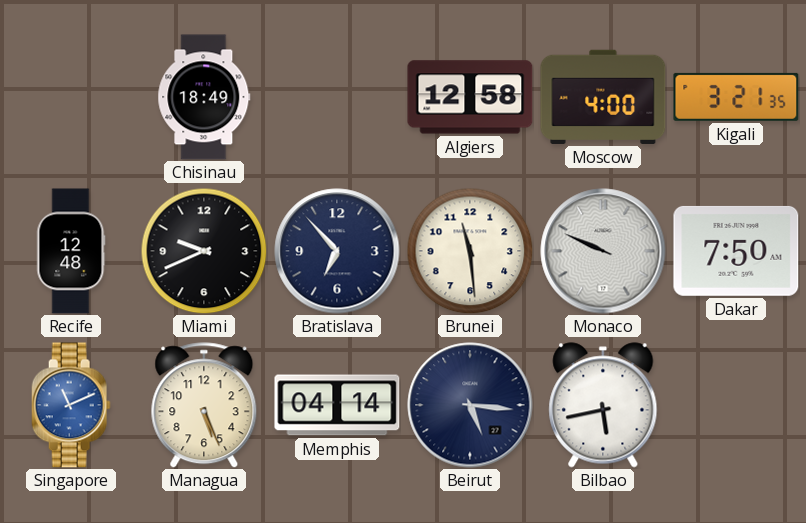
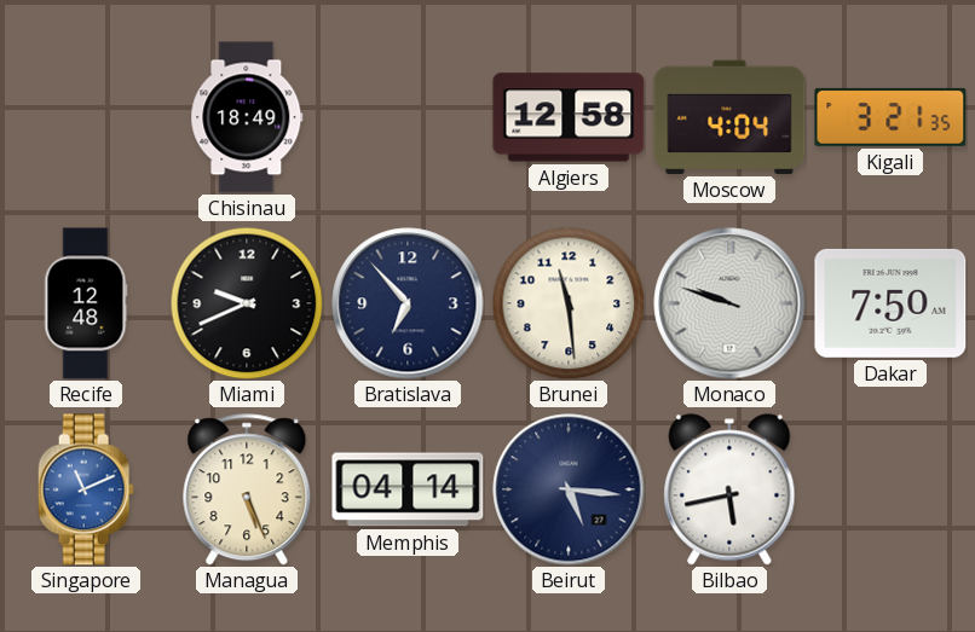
Moscow: 4:00 -> 4:04 (729, 117)
Monaco: 9:49 -> 9:48 (729, 303)
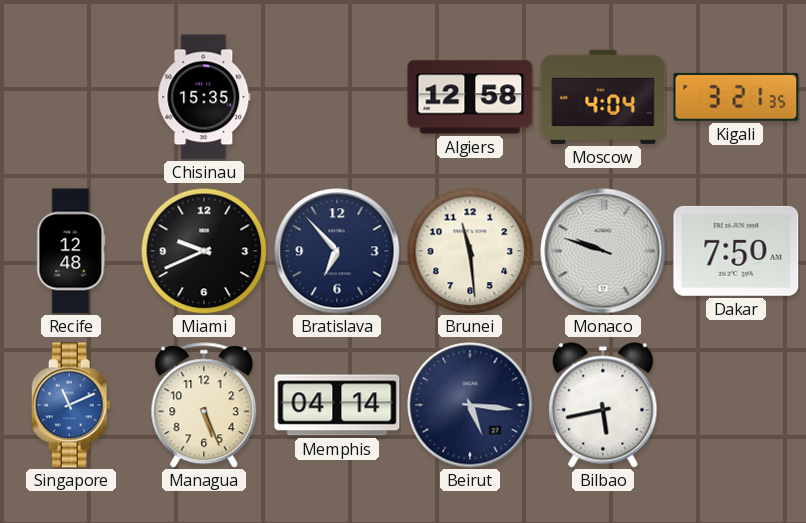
Chisinau: 18:49 -> 15:35 (204, 97)
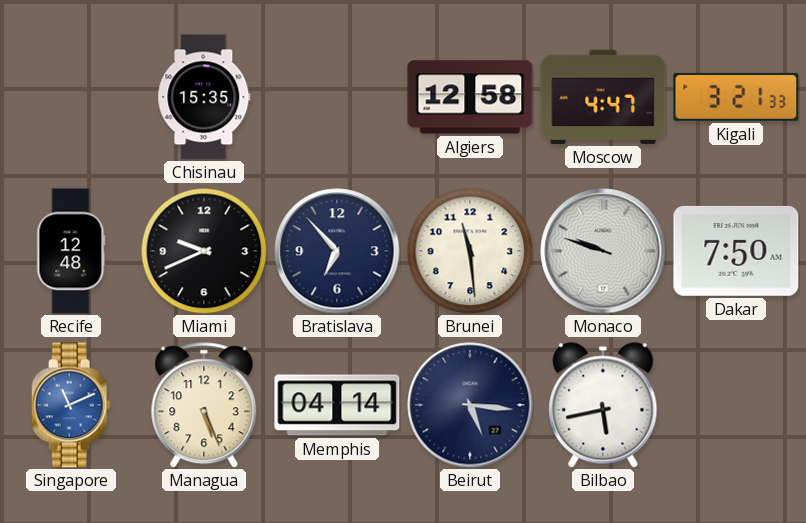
Moscow: 4:04 -> 4:47 (603, 97)
Kigali: 3:21:35 -> 3:21:33 (736, 97)
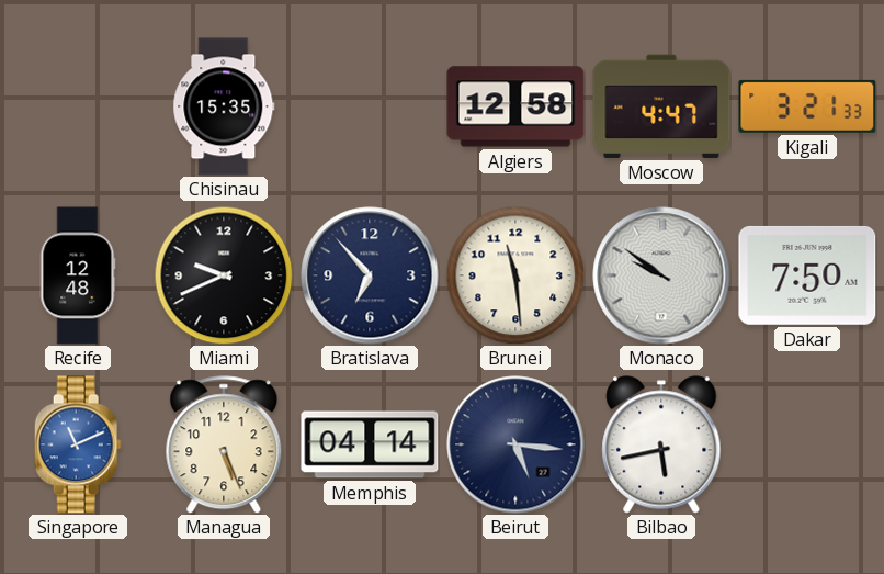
Monaco: 9:48 -> 9:51 (661, 275)
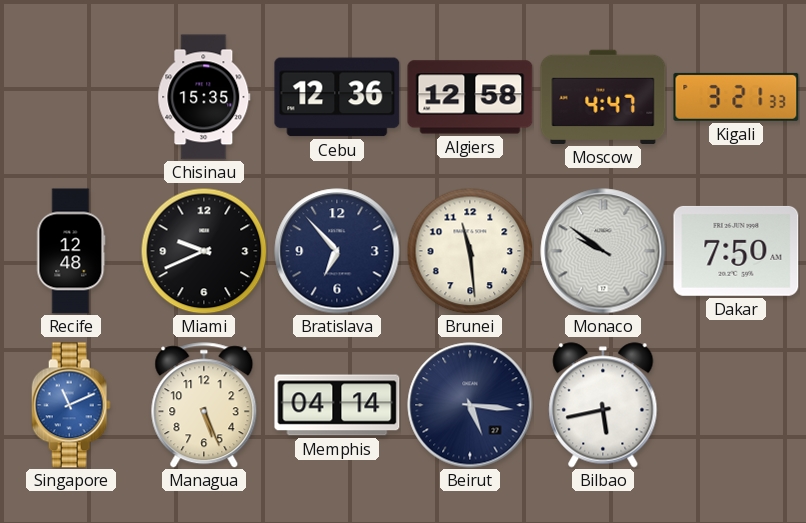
Cebu: none -> 12:36 (337, 97)
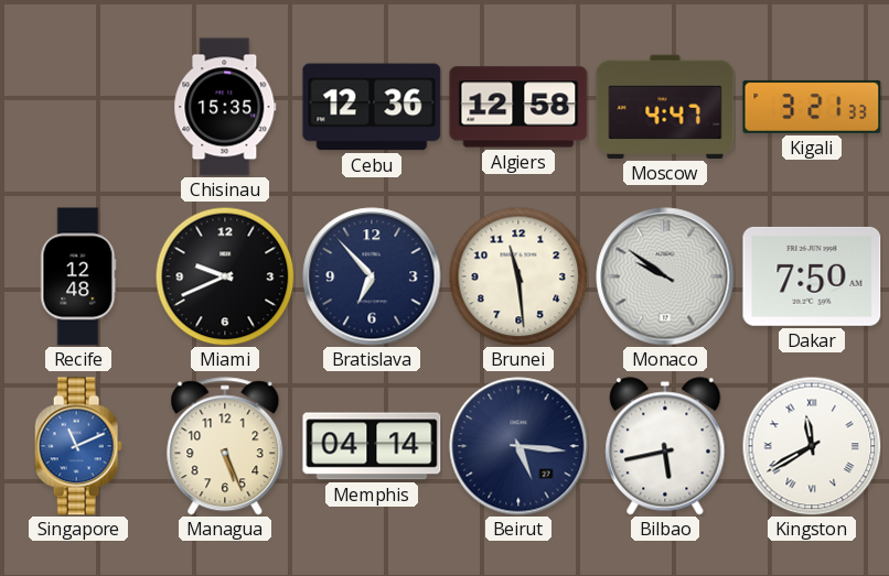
Kingston: none -> 11:40 (812, 446)
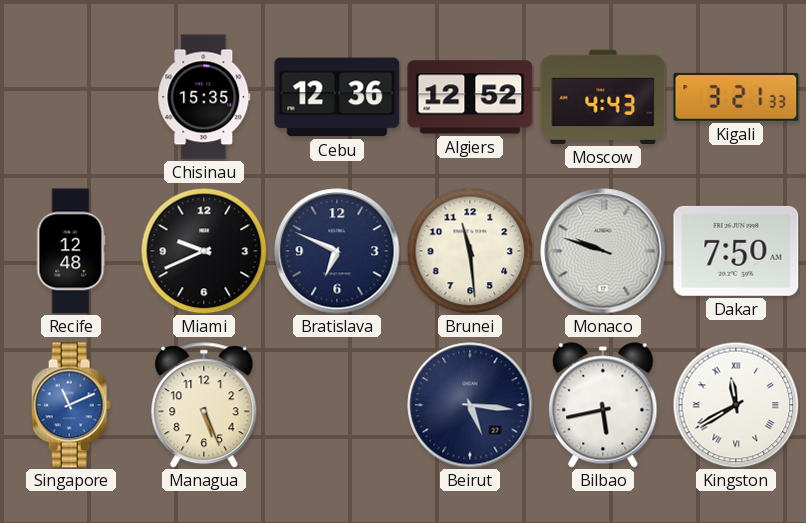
Algiers: 12:58 -> 12:52 (470, 97)
Moscow: 4:47 -> 4:43 (603, 97)
Bratislava: 6:53 -> 6:49 (337, 251)
Monaco: 9:51 -> 9:48 (603, 251)
Memphis: 04:14 -> none (372, 446)
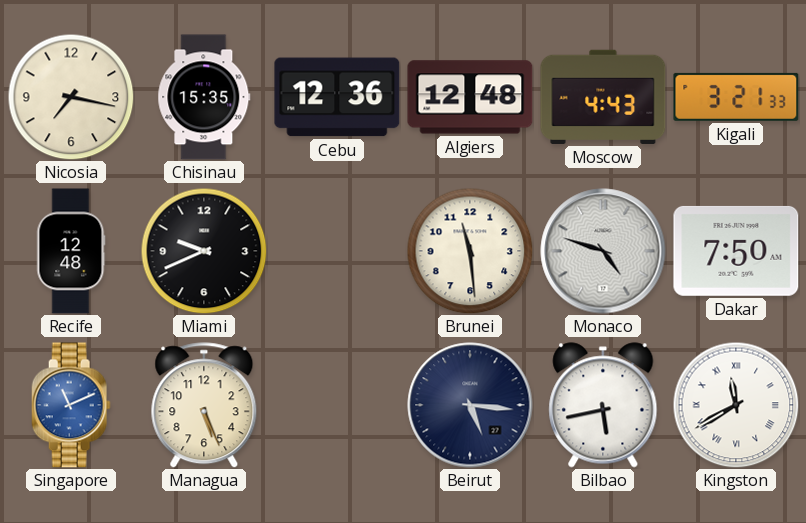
Nicosia: none -> 7:17 (71, 97)
Algiers: 12:52 -> 12:48 (470, 97)
Bratislava: 6:49 -> none (337, 251)
Monaco: 9:48 -> 4:48 (603, 251)
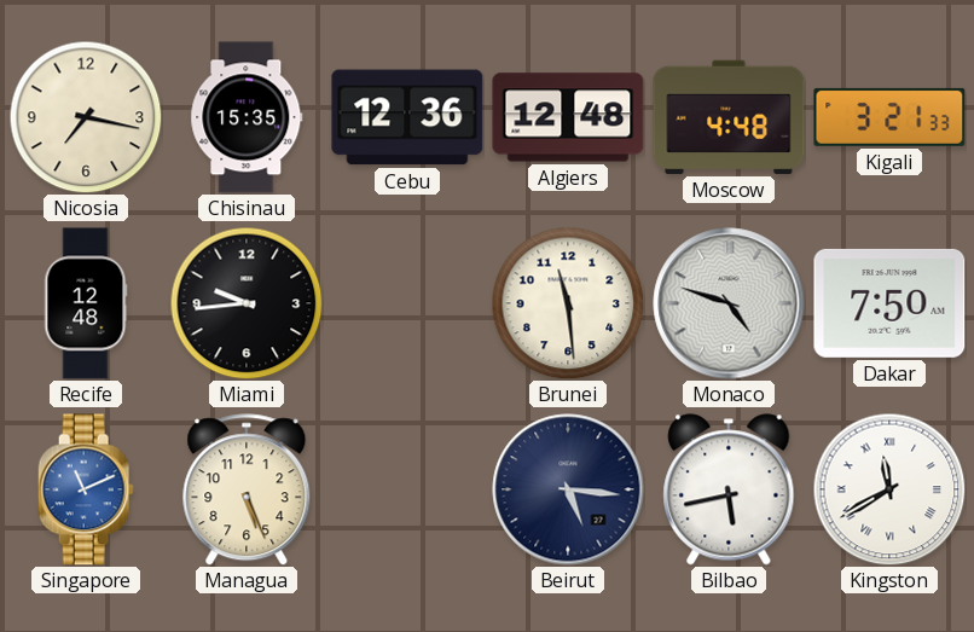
Moscow: 4:43 -> 4:48 (729, 117)
Miami: 9:41 -> 9:44 (247, 303)
